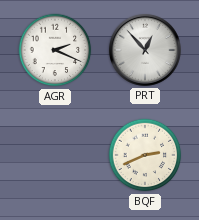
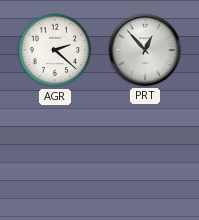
AGR: 2:19 -> 2:22 (55, 50)
BQF: 2:41 -> none (145, 155)
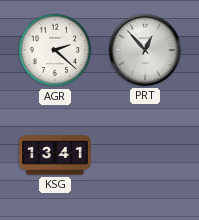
KSG: none -> 13:41 (55, 155)
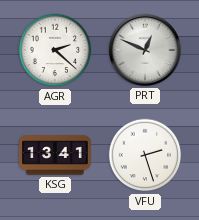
PRT: 12:53 -> 12:49 (145, 50)
VFU: none -> 2:27 (145, 155)
